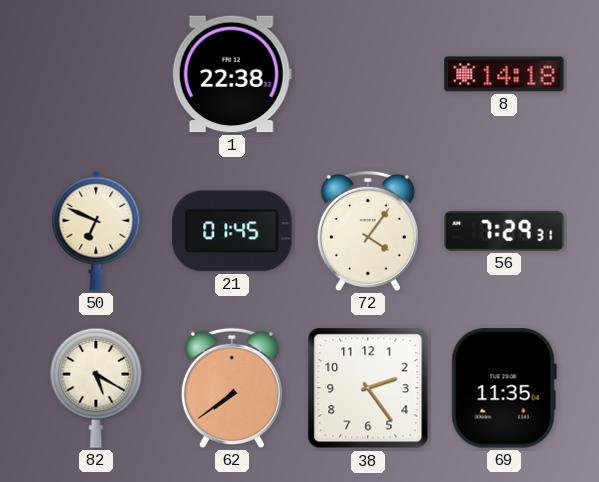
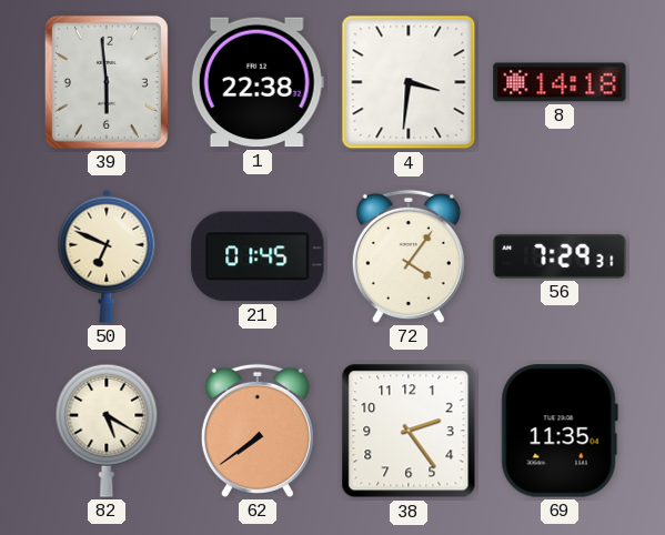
39: none -> 5:59 (107, 82)
4: none -> 3:31 (409, 82)
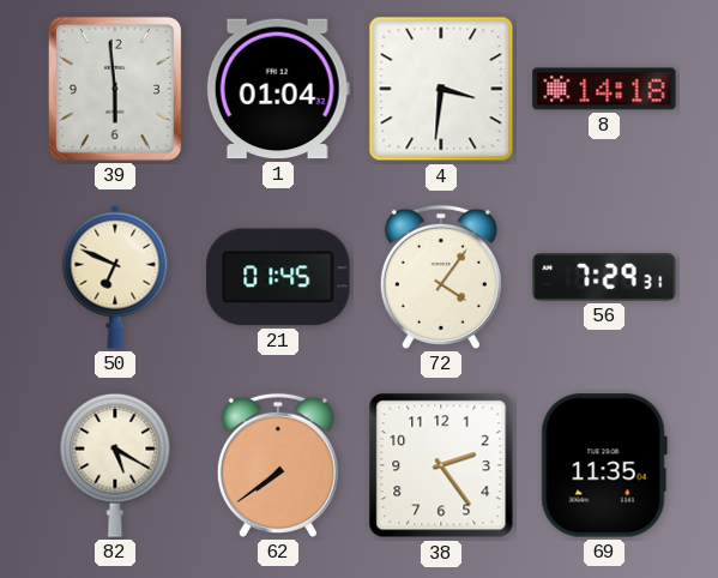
1: 22:38 -> 01:04 (278, 89)
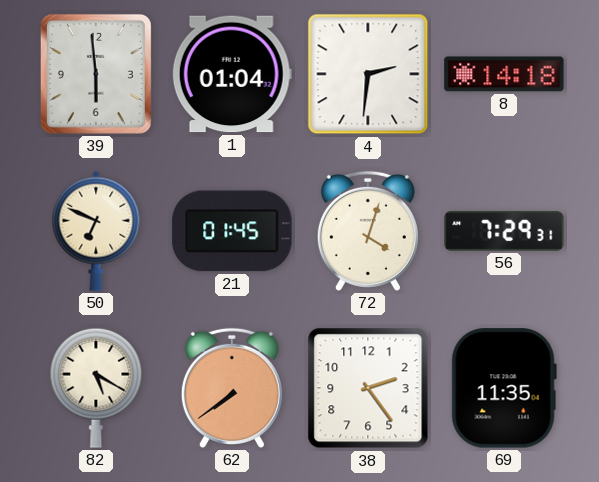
4: 3:31 -> 2:31 (368, 74)
72: 4:06 -> 4:03 (368, 231)
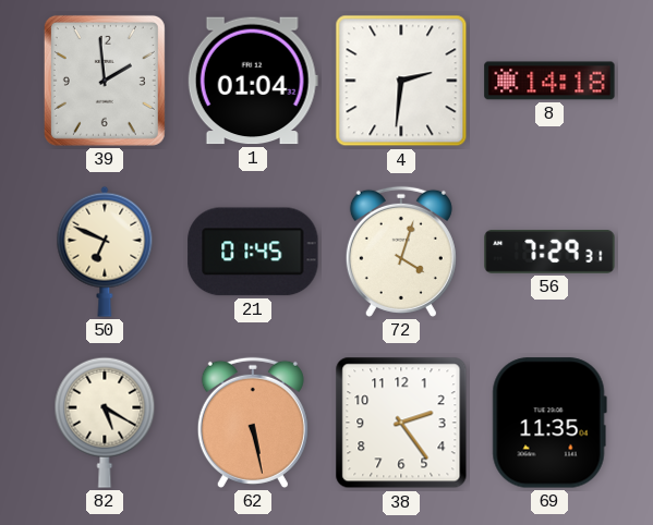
39: 5:59 -> 1:59 (105, 81)
62: 7:39 -> 5:28 (253, 423)
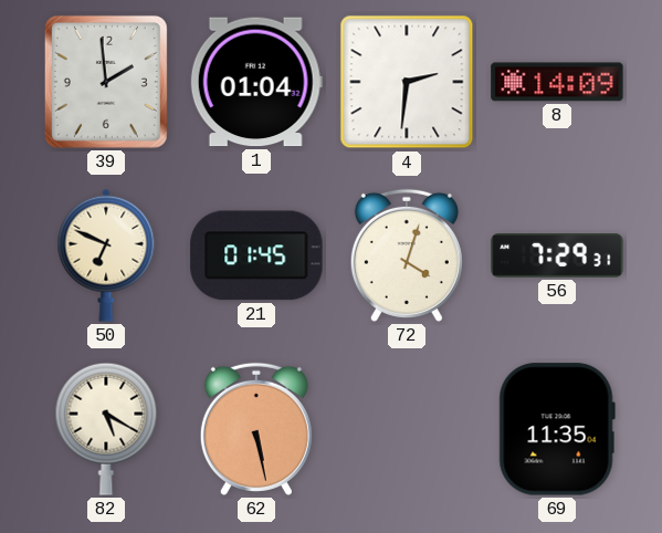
8: 14:18 -> 14:09 (557, 82)
38: 2:24 -> none (401, 423)
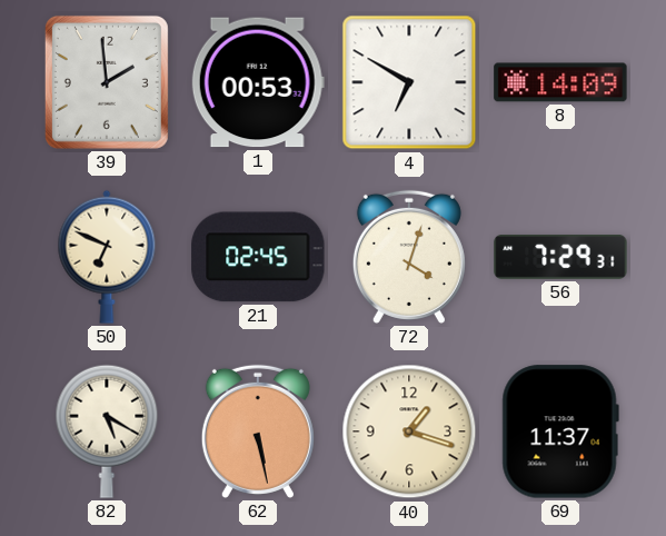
1: 01:04 -> 00:53 (258, 82)
4: 2:31 -> 6:50 (409, 82)
21: 01:45 -> 02:45 (258, 257)
40: none -> 1:18 (409, 431)
69: 11:35 -> 11:37 (560, 431)
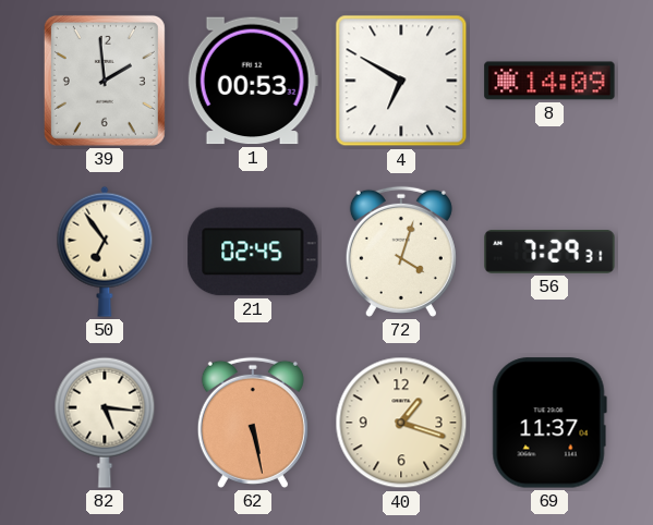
50: 6:49 -> 6:54 (105, 252)
82: 5:20 -> 5:16 (105, 423)
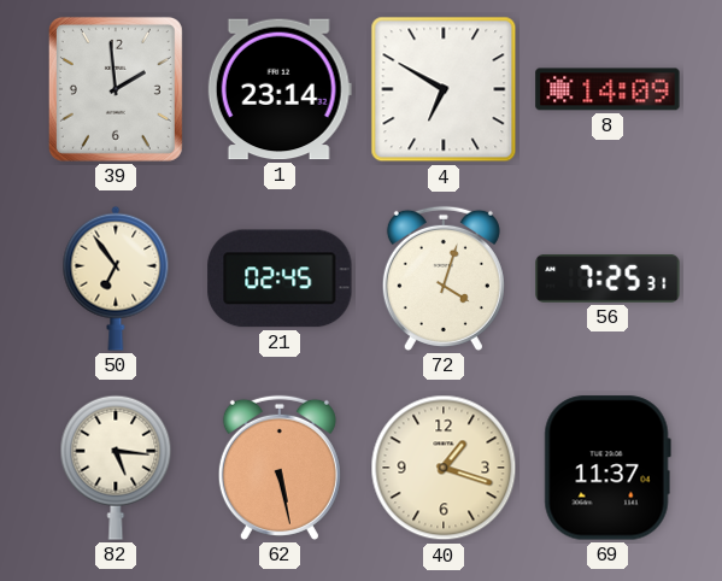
1: 00:53 -> 23:14 (280, 89)
56: 7:29 -> 7:25 (607, 280)
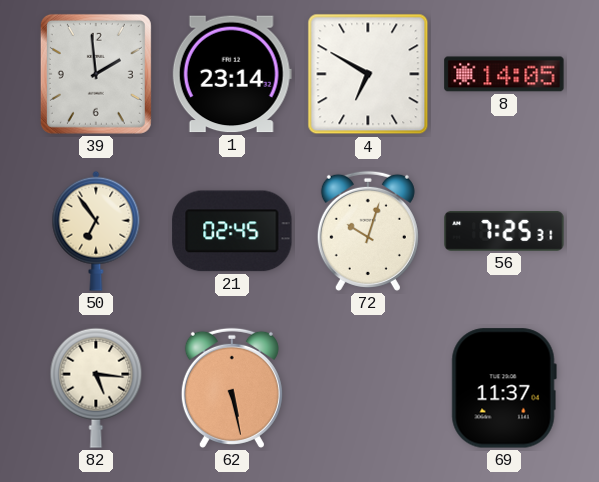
8: 14:09 -> 14:05 (504, 74)
72: 4:03 -> 10:03 (368, 231)
40: 1:18 -> none (444, 468)
